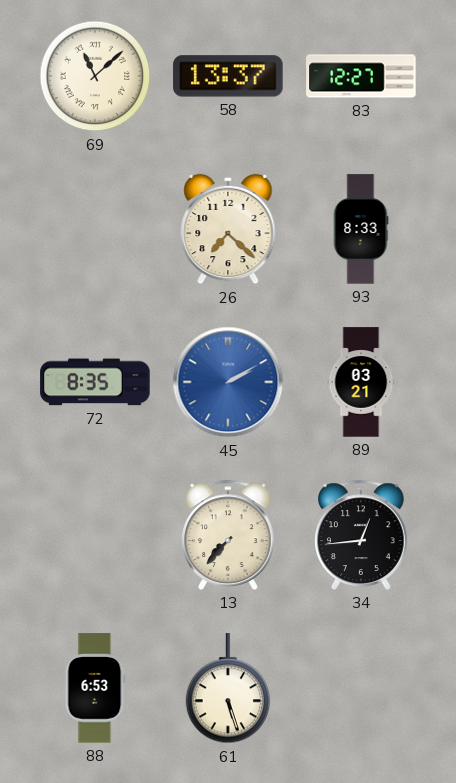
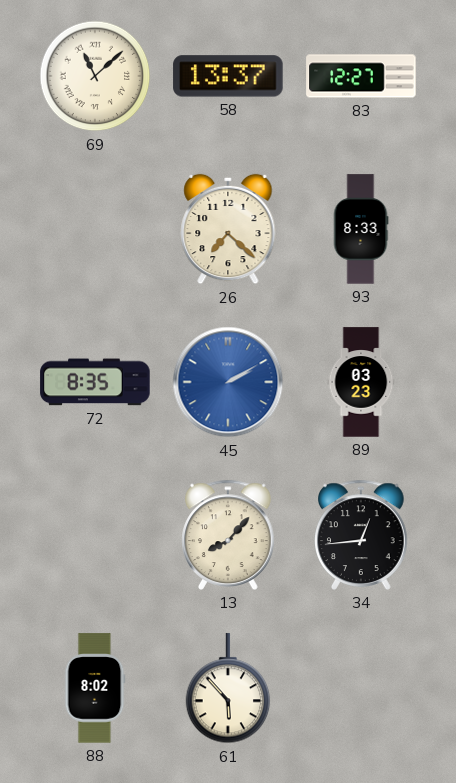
89: 03:21 -> 03:23 (361, 382)
13: 7:37 -> 8:07 (229, 535)
88: 6:53 -> 8:02 (95, 688)
61: 5:27 -> 5:53 (228, 689)
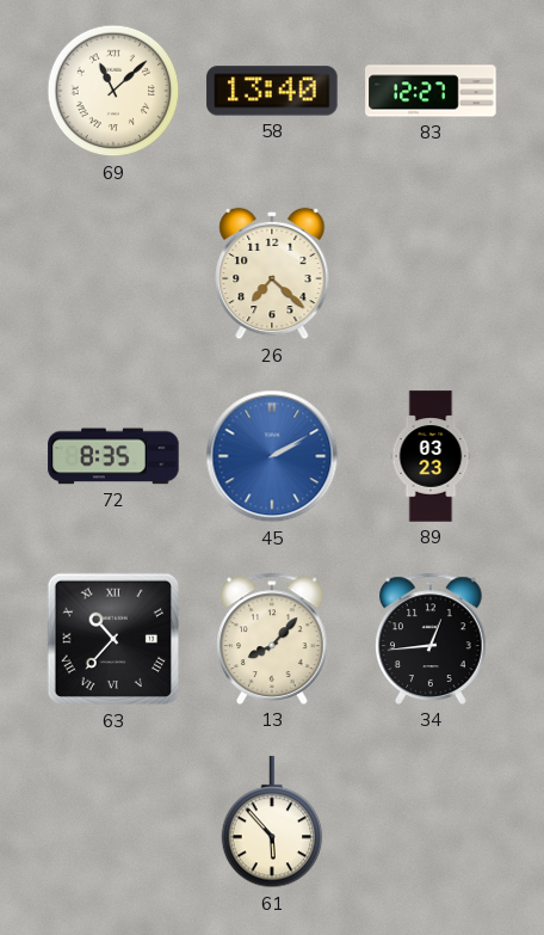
58: 13:37 -> 13:40 (272, 91)
93: 8:33 -> none (361, 229)
63: none -> 10:37 (113, 639)
88: 8:02 -> none (95, 688)
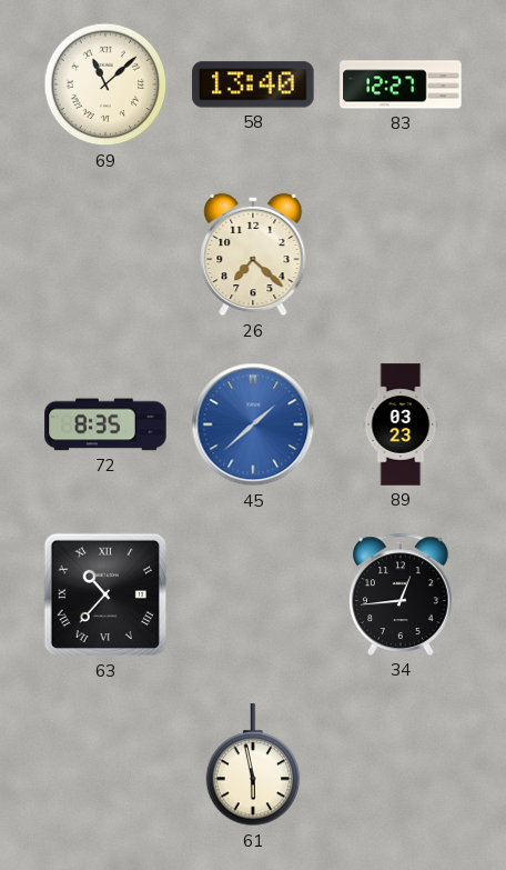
45: 2:10 -> 1:38 (253, 424)
13: 8:07 -> none (273, 639)
61: 5:53 -> 5:58 (253, 766)
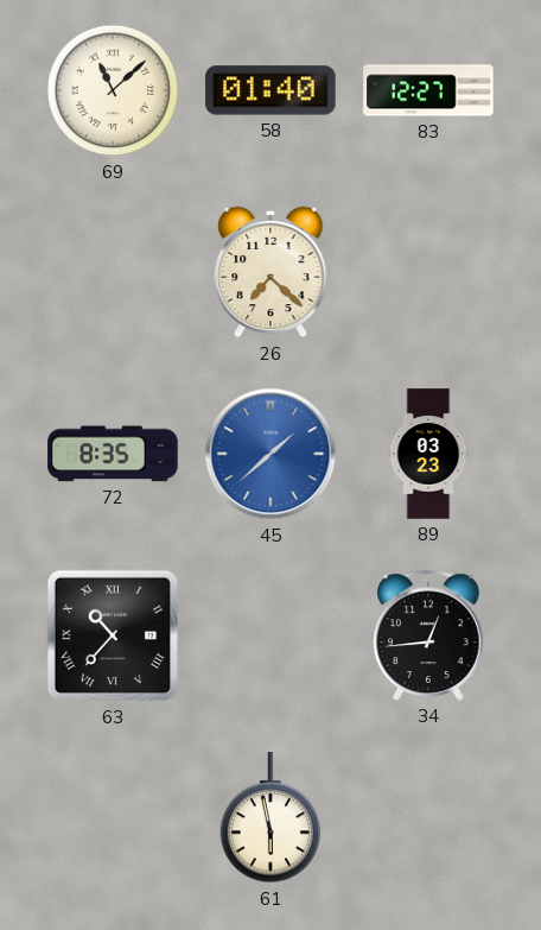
58: 13:40 -> 01:40 (270, 90)
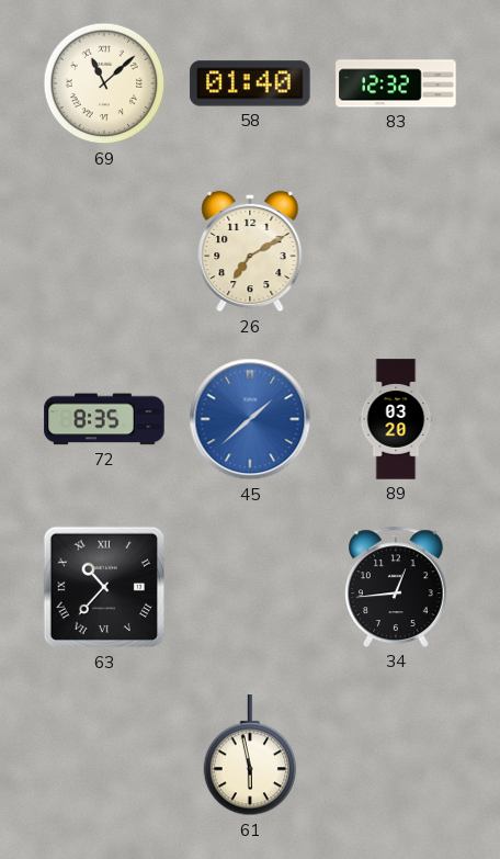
83: 12:27 -> 12:32 (396, 83)
26: 7:22 -> 7:10 (250, 251)
89: 03:23 -> 03:20 (396, 419)
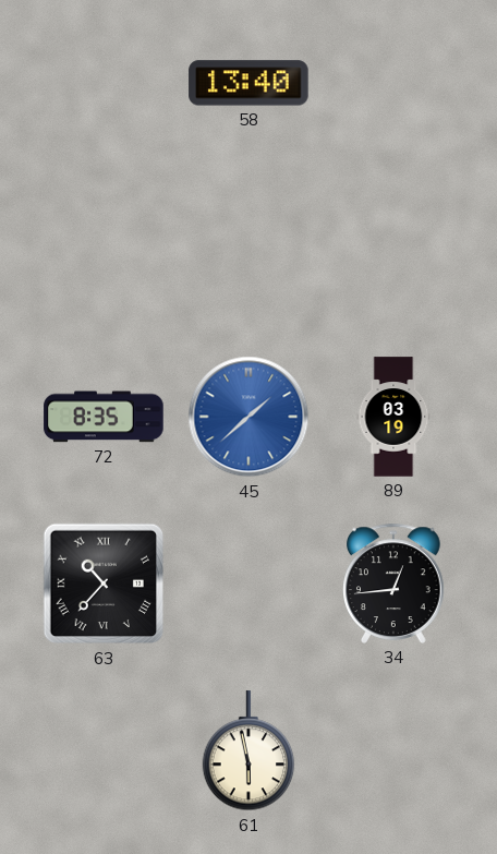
69: 11:08 -> none (104, 83)
58: 01:40 -> 13:40 (248, 83)
83: 12:32 -> none (396, 83)
26: 7:10 -> none (250, 251)
89: 03:20 -> 03:19 (393, 417)
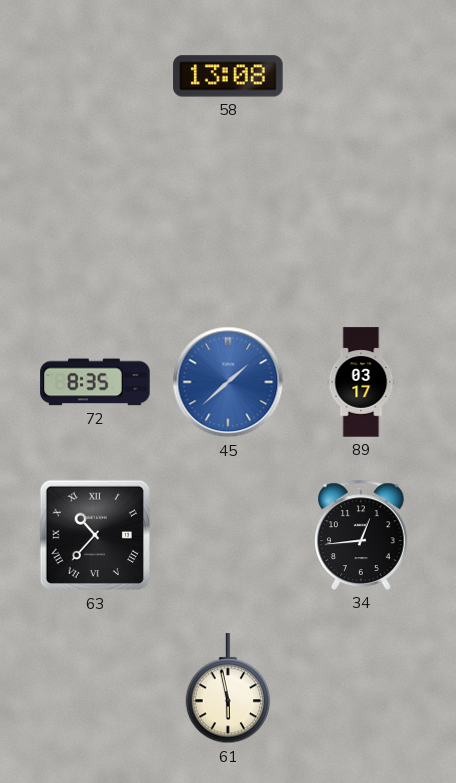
58: 13:40 -> 13:08 (228, 76)
89: 03:19 -> 03:17 (361, 382)
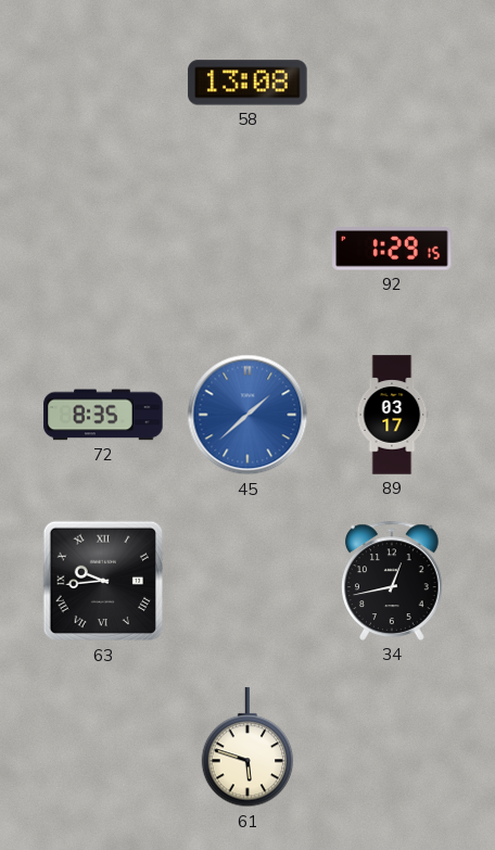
92: none -> 1:29 (392, 249)
63: 10:37 -> 9:44 (103, 581)
34: 12:44 -> 12:43 (393, 581)
61: 5:58 -> 5:48 (247, 748)
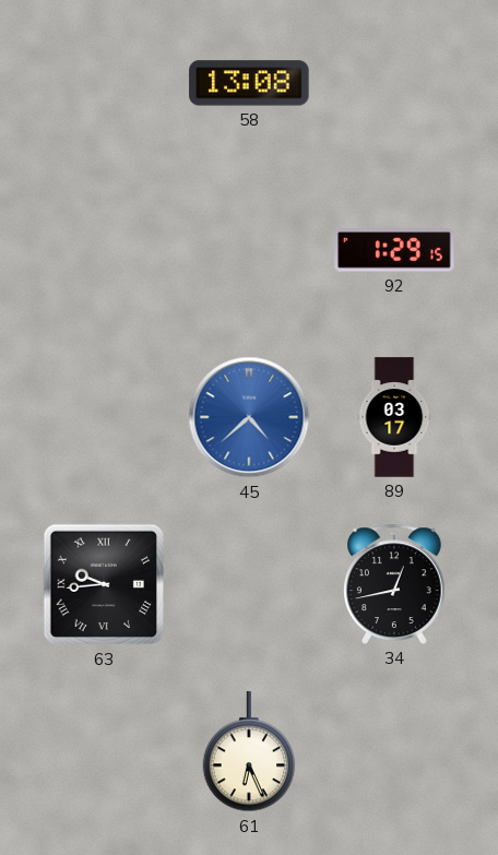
72: 8:35 -> none (103, 415)
45: 1:38 -> 4:38 (249, 417)
61: 5:48 -> 6:26 (249, 752)
